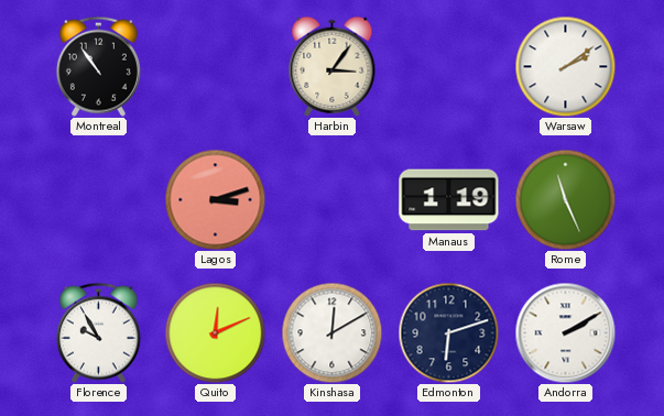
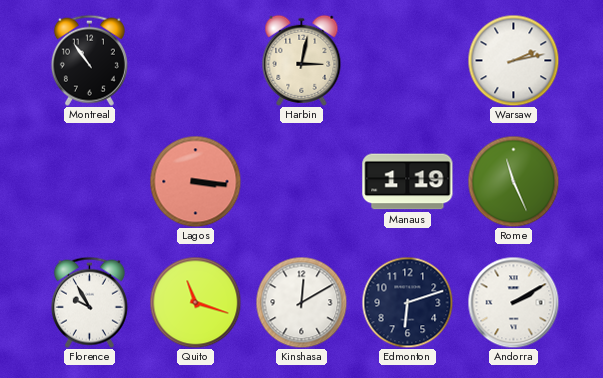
Harbin: 3:06 -> 3:02 (302, 60)
Warsaw: 2:09 -> 2:13 (513, 60)
Lagos: 3:12 -> 3:16 (195, 181)
Quito: 12:11 -> 11:18 (195, 302)
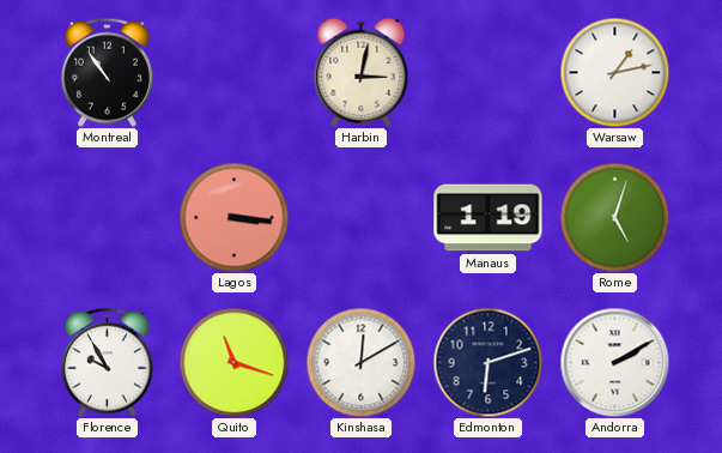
Warsaw: 2:13 -> 1:13 (614, 72)
Rome: 11:26 -> 5:03 (614, 217)
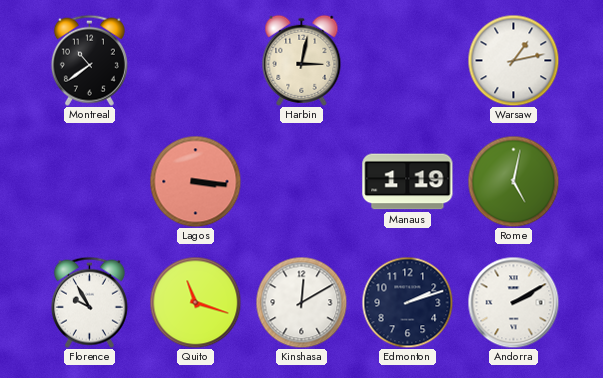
Montreal: 10:54 -> 10:39 (89, 60)
Rome: 5:03 -> 5:02 (513, 181)
Edmonton: 6:12 -> 2:12 (407, 302)
